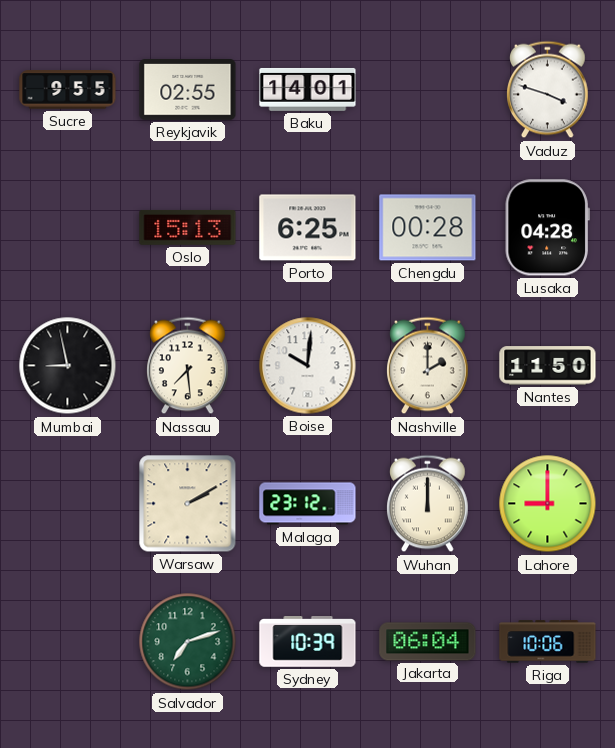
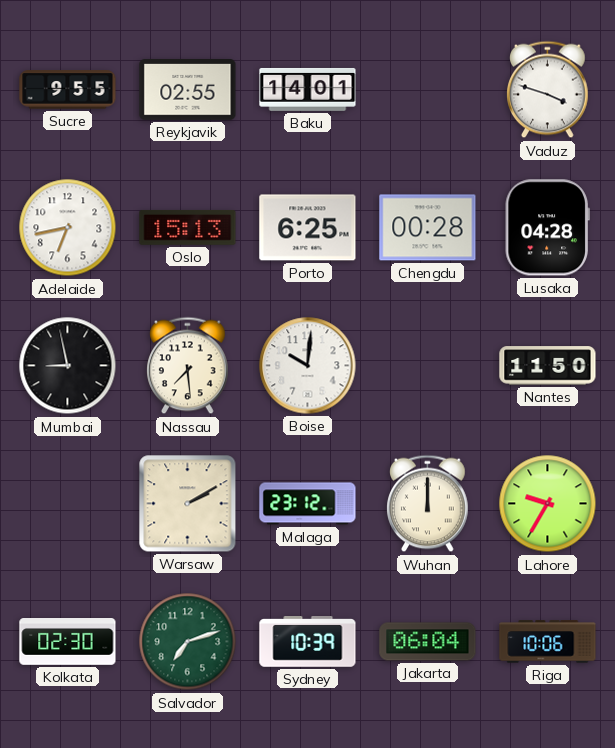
Adelaide: none -> 6:43 (68, 228)
Nashville: 2:00 -> none (428, 366)
Lahore: 9:00 -> 9:35 (548, 504)
Kolkata: none -> 02:30 (68, 642)
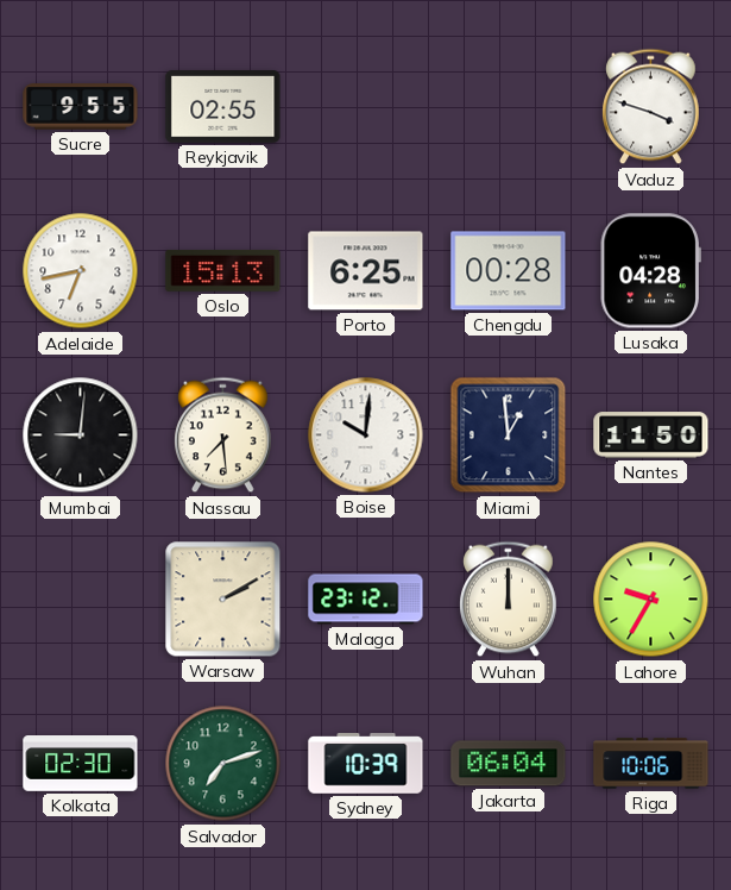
Baku: 14:01 -> none (308, 89)
Mumbai: 8:58 -> 9:01 (81, 435)
Miami: none -> 12:59 (509, 435)
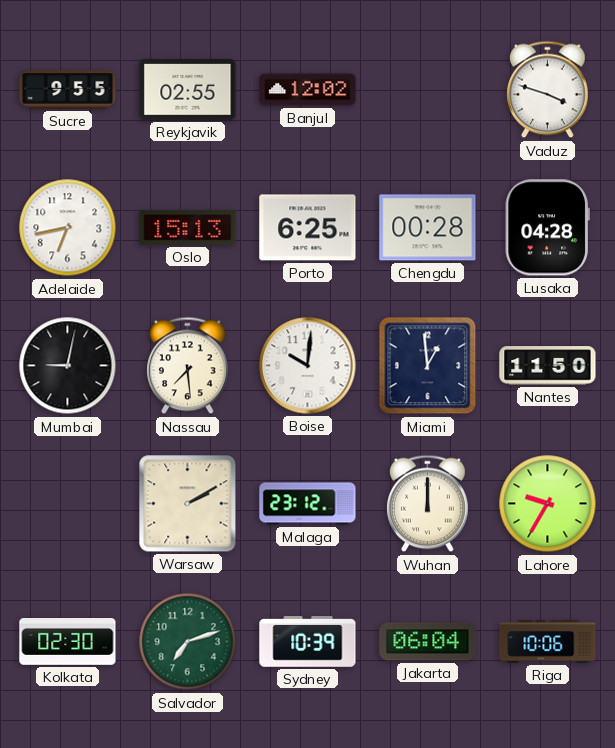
Banjul: none -> 12:02 (308, 90)
Mumbai: 9:01 -> 9:02 (68, 366)
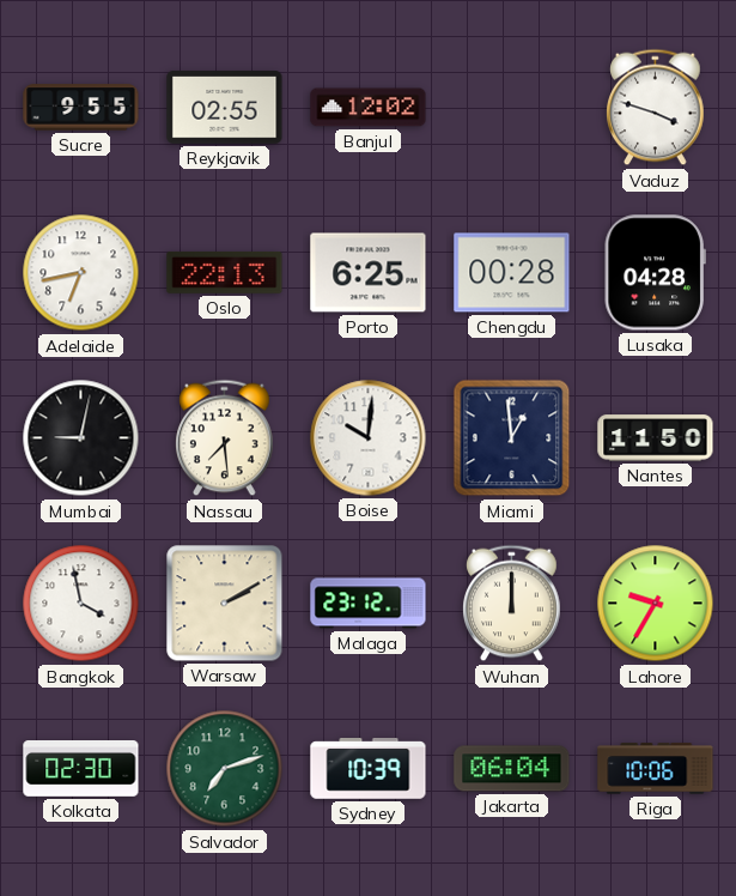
Oslo: 15:13 -> 22:13 (225, 273)
Bangkok: none -> 3:58 (81, 604)
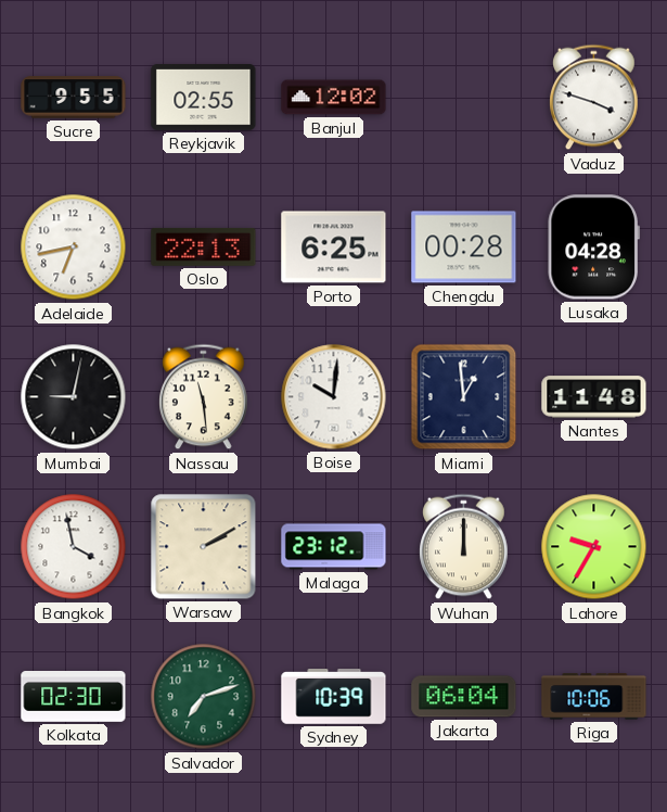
Nassau: 7:29 -> 11:29 (204, 397)
Nantes: 11:50 -> 11:48 (594, 397)
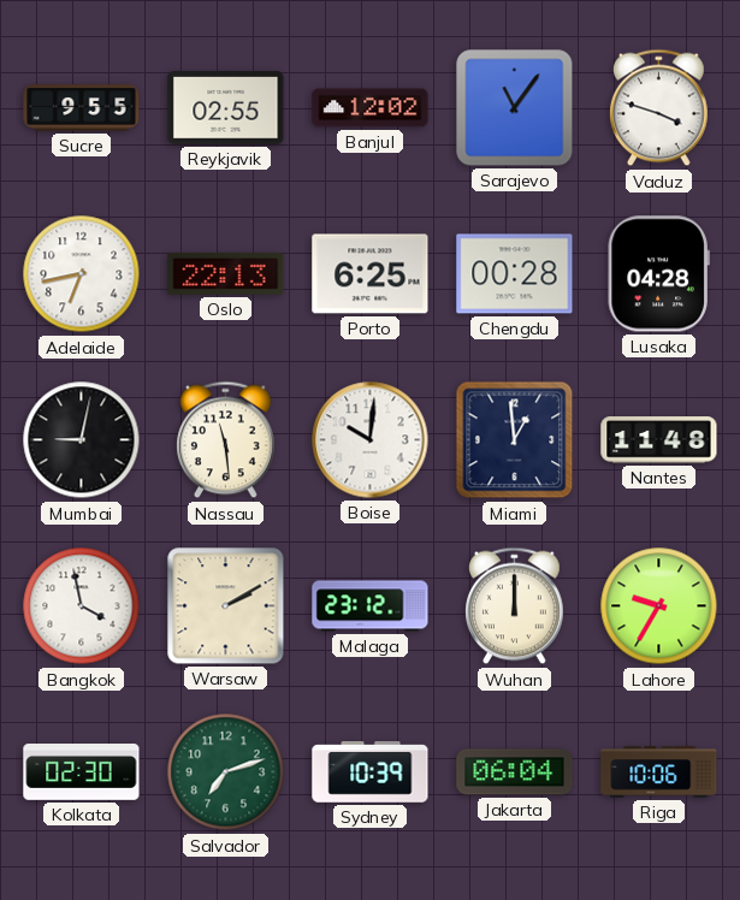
Sarajevo: none -> 11:06 (515, 108)
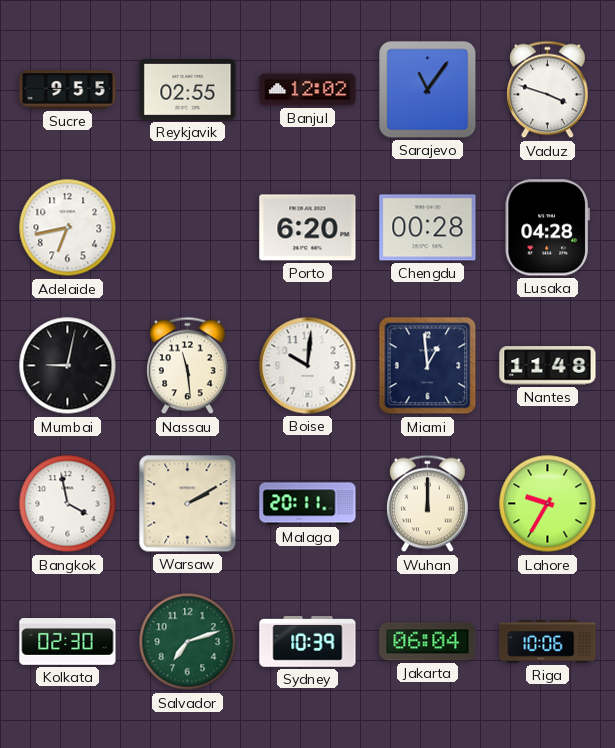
Oslo: 22:13 -> none (226, 274)
Porto: 6:25 -> 6:20 (308, 228)
Malaga: 23:12 -> 20:11 (308, 504)
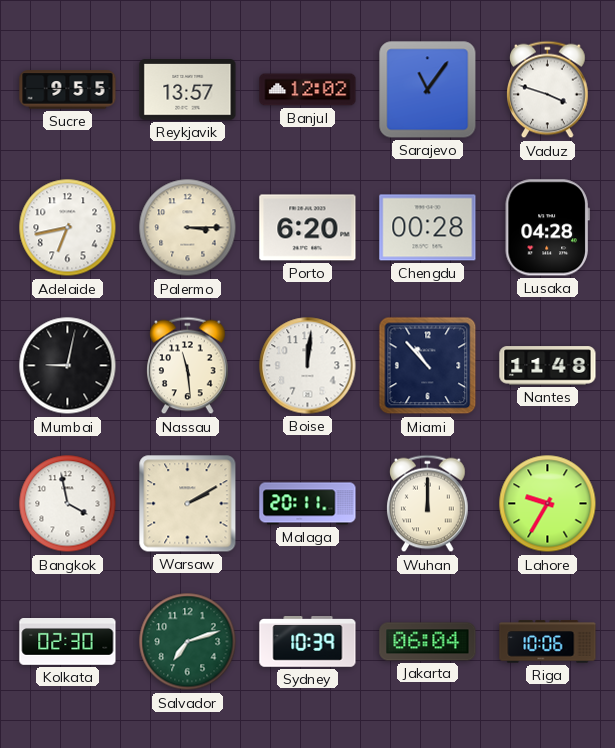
Reykjavik: 02:55 -> 13:57 (188, 90)
Palermo: none -> 3:15 (188, 228)
Boise: 10:01 -> 12:01 (308, 366)
Miami: 12:59 -> 10:53 (428, 366)
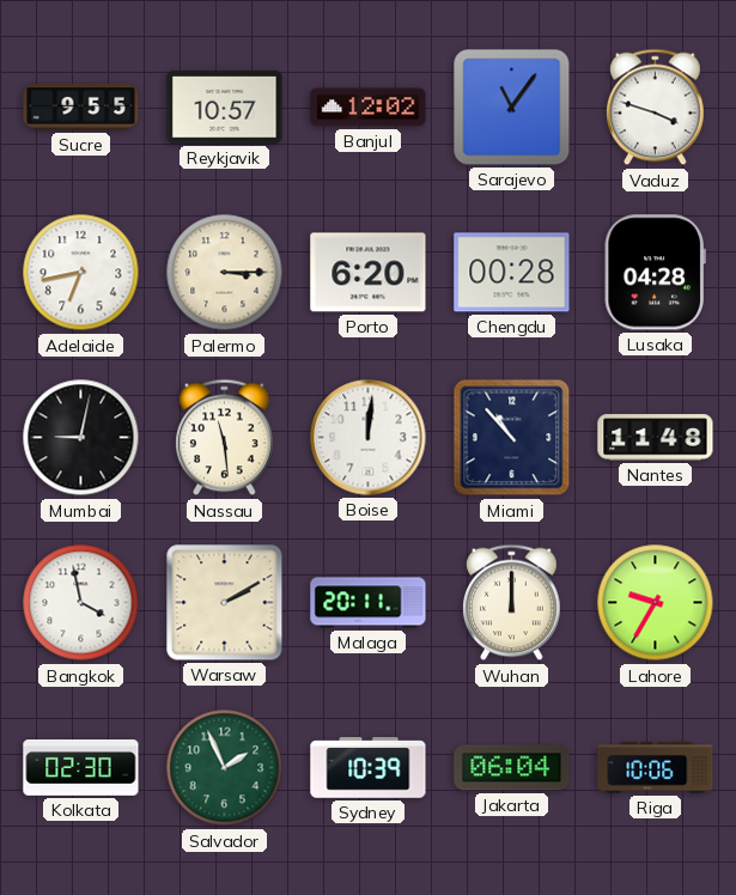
Reykjavik: 13:57 -> 10:57 (225, 108)
Salvador: 7:12 -> 1:56 (225, 768)
